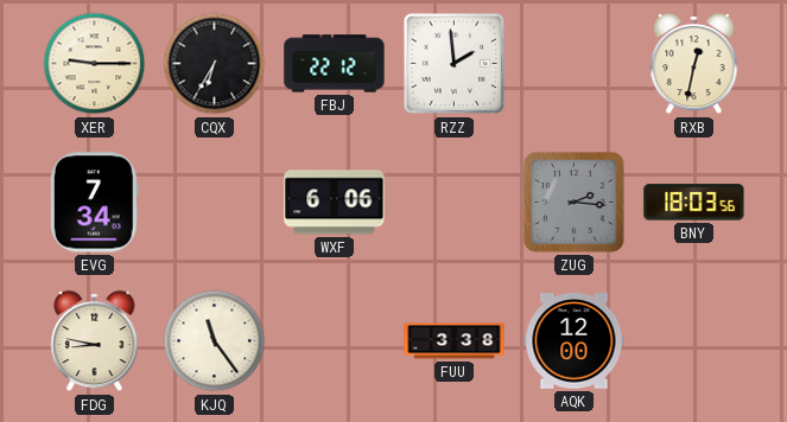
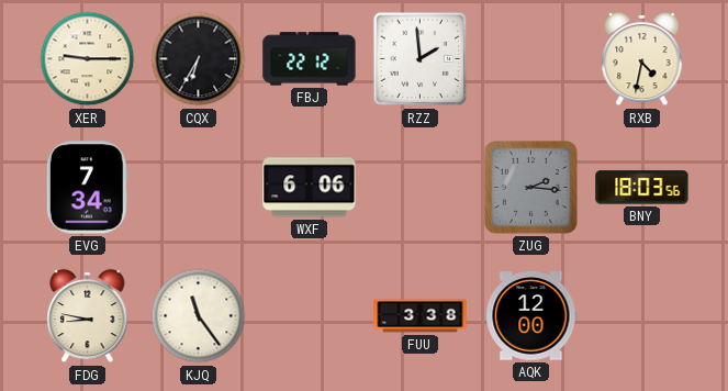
RXB: 12:32 -> 4:32 (642, 59)
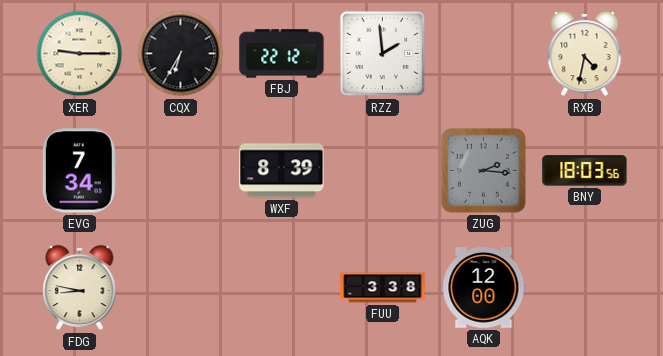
WXF: 6:06 -> 8:39 (282, 171)
KJQ: 11:24 -> none (199, 316)
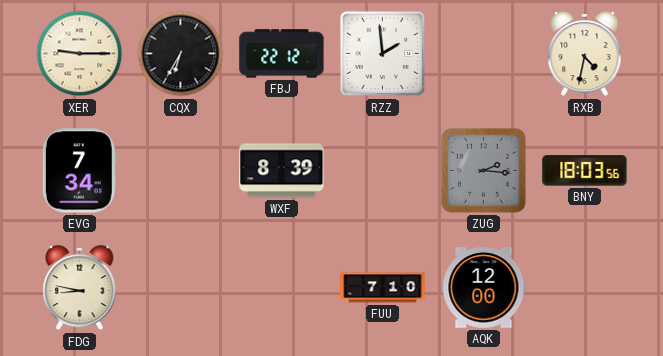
FUU: 3:38 -> 7:10 (383, 288)
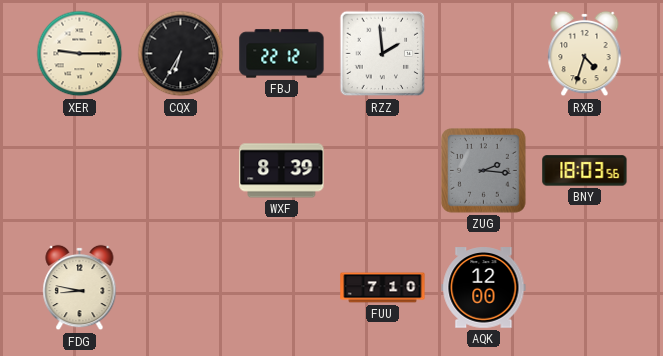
RXB: 4:32 -> 4:33 (585, 54)
EVG: 7:34 -> none (79, 171)
